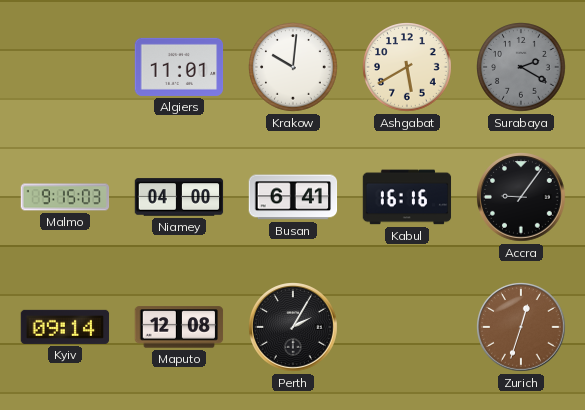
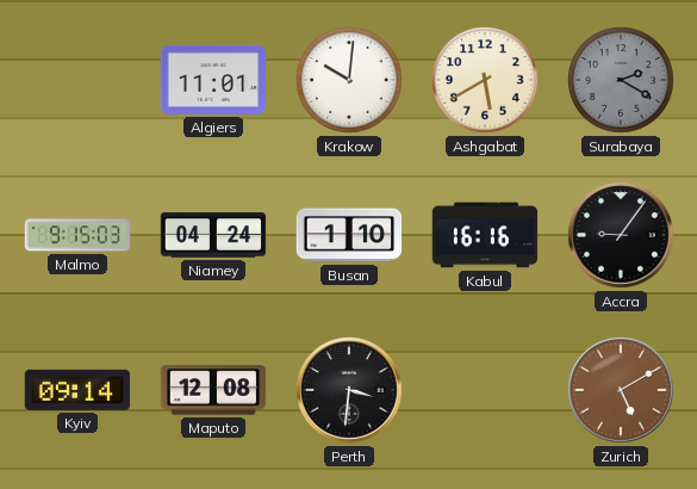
Niamey: 04:00 -> 04:24 (213, 235)
Busan: 6:41 -> 1:10 (349, 235)
Perth: 2:05 -> 3:31 (349, 390)
Zurich: 12:33 -> 5:10 (621, 390)
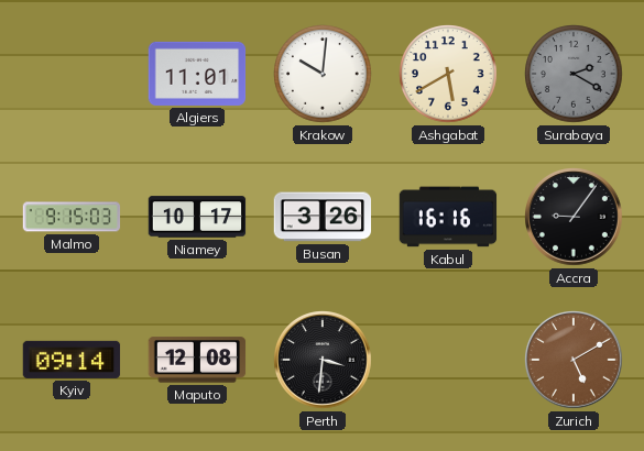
Niamey: 04:24 -> 10:17 (197, 217)
Busan: 1:10 -> 3:26 (323, 217)
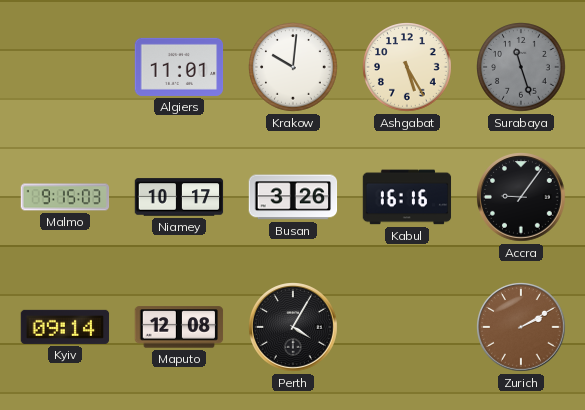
Ashgabat: 5:40 -> 5:25 (407, 67)
Surabaya: 2:20 -> 11:27 (521, 67)
Perth: 3:31 -> 4:05 (293, 327)
Zurich: 5:10 -> 2:10 (521, 327)
